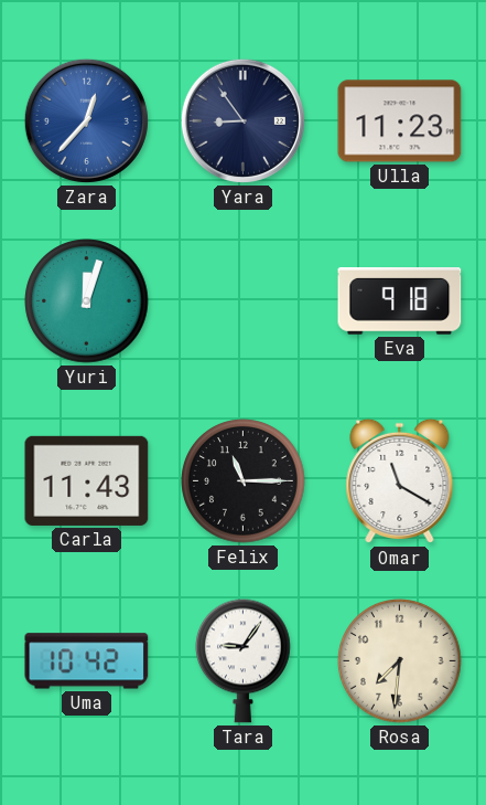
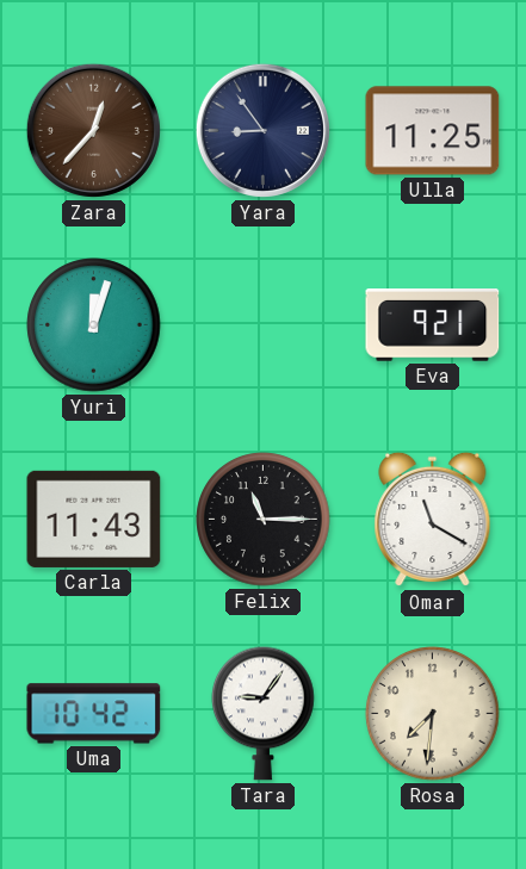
Zara dial: blue -> brown (93, 130)
Ulla: 11:23 -> 11:25 (433, 131)
Eva: 9:18 -> 9:21 (433, 325)
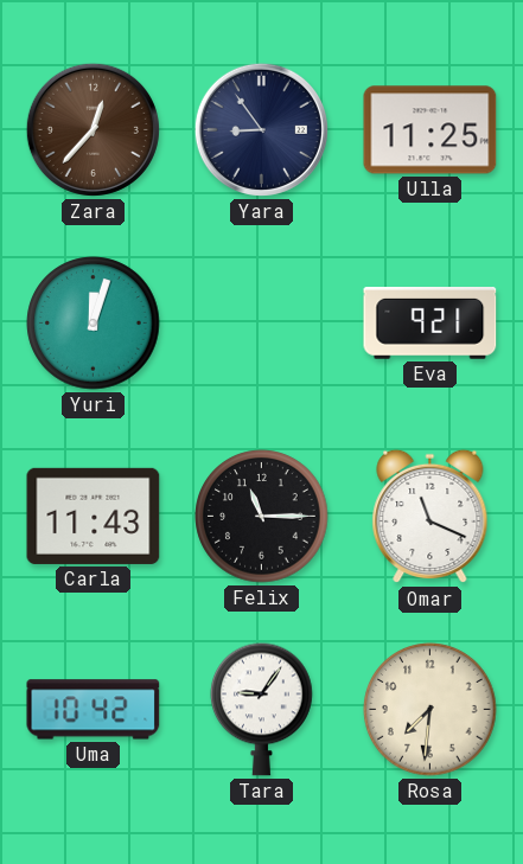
Omar: 11:20 -> 11:19 (430, 517)
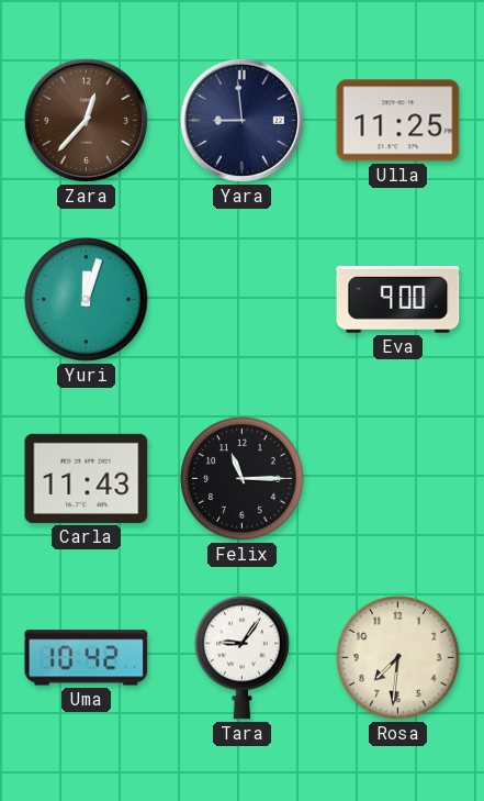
Yara: 8:54 -> 8:59 (241, 120)
Eva: 9:21 -> 9:00 (398, 300)
Omar: 11:19 -> none (430, 517)
